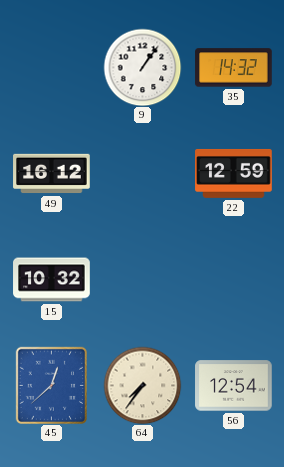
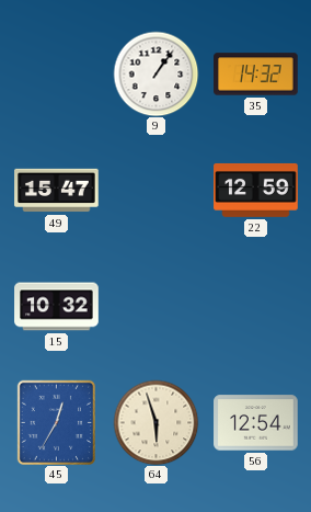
49: 16:12 -> 15:47 (57, 191)
45: 12:38 -> 12:35 (56, 422)
64: 7:36 -> 5:57 (155, 422)
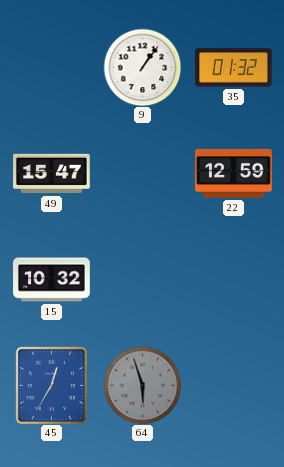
35: 14:32 -> 01:32 (234, 68)
64 dial: cream -> grey (142, 385)
56: 12:54 -> none (256, 423)
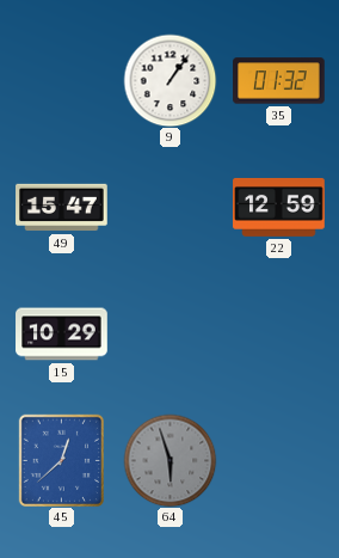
15: 10:32 -> 10:29 (62, 335)
45: 12:35 -> 12:38 (61, 460)
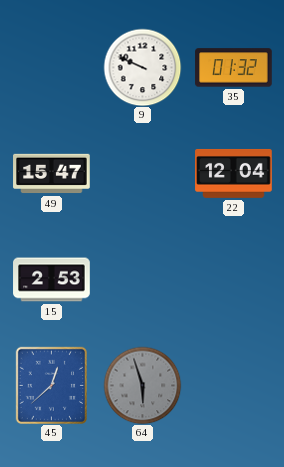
9: 1:06 -> 9:49 (142, 67)
22: 12:59 -> 12:04 (234, 174)
15: 10:29 -> 2:53 (52, 280)
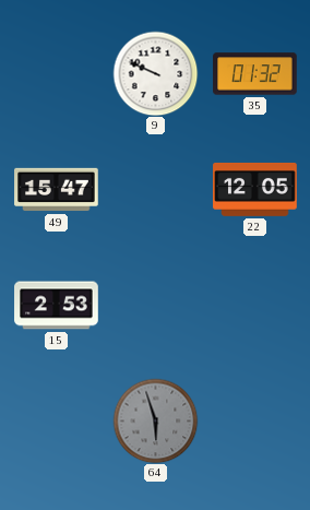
22: 12:04 -> 12:05 (255, 190)
45: 12:38 -> none (51, 385)
